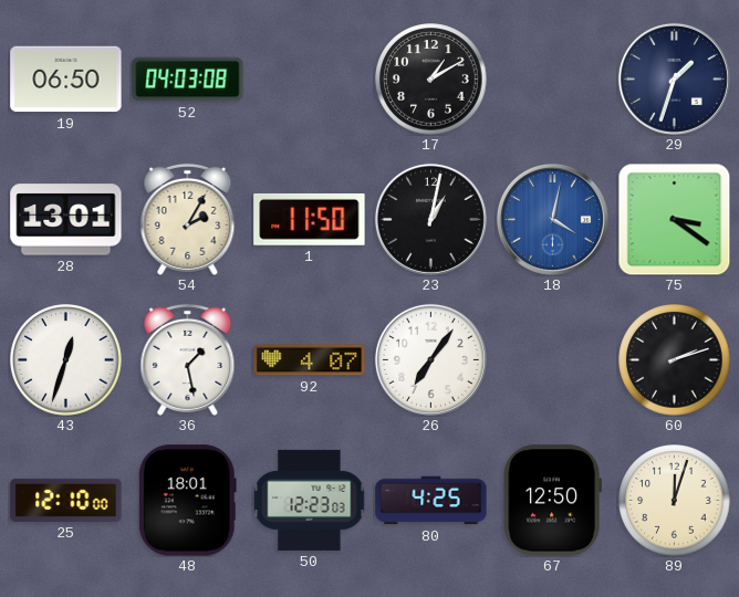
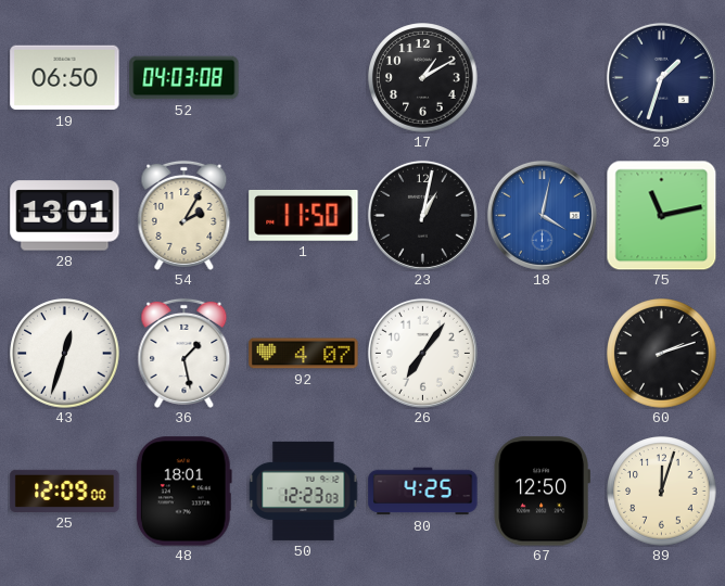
75: 3:21 -> 11:13 (661, 215)
25: 12:10 -> 12:09 (65, 491)
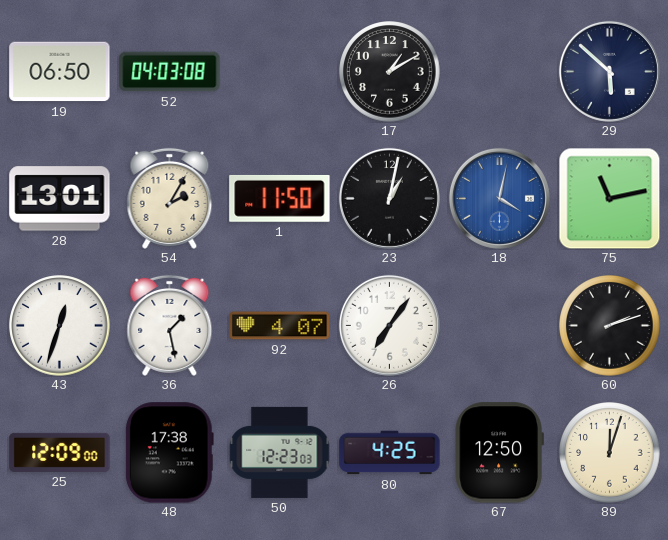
29: 1:33 -> 5:52 (609, 71)
48: 18:01 -> 17:38 (169, 453)
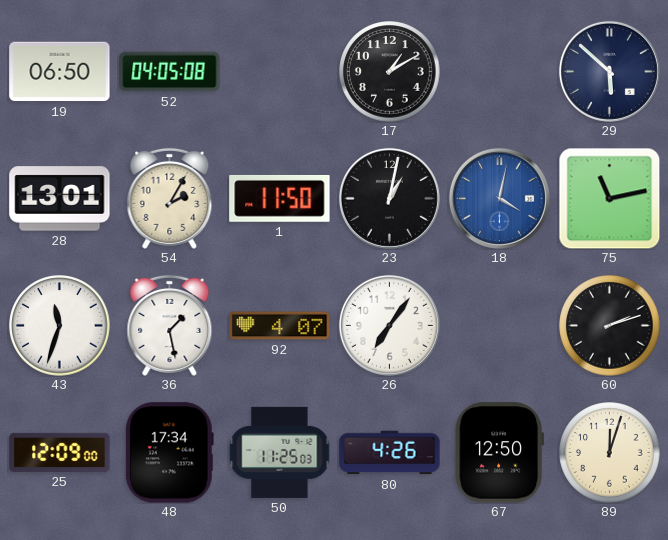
52: 04:03 -> 04:05 (170, 72)
43: 12:33 -> 11:33 (60, 326)
48: 17:38 -> 17:34 (169, 453)
50: 12:23 -> 11:25 (280, 452)
80: 4:25 -> 4:26 (390, 453)
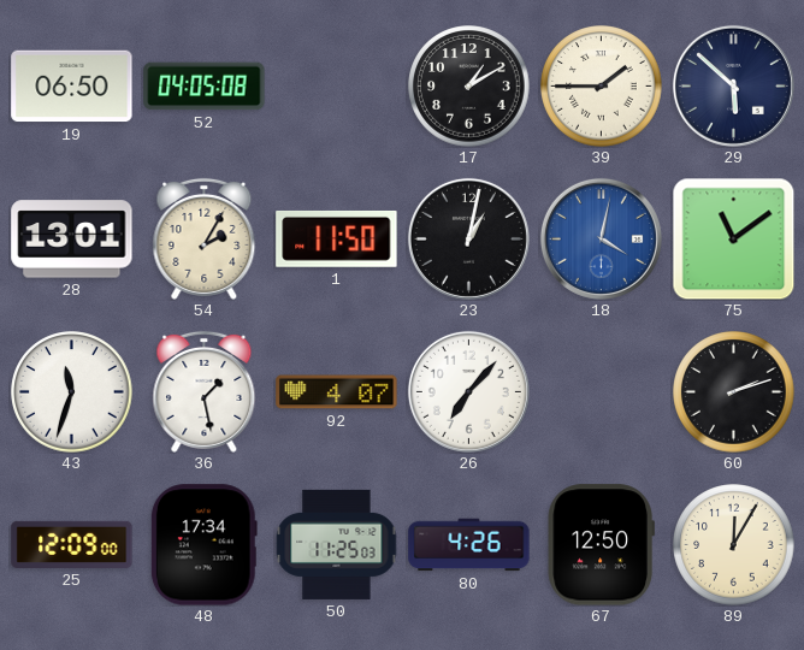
39: none -> 1:45 (602, 87)
75: 11:13 -> 11:09 (733, 238)
26: 7:06 -> 7:07 (468, 391)
89: 12:03 -> 12:05 (734, 545)
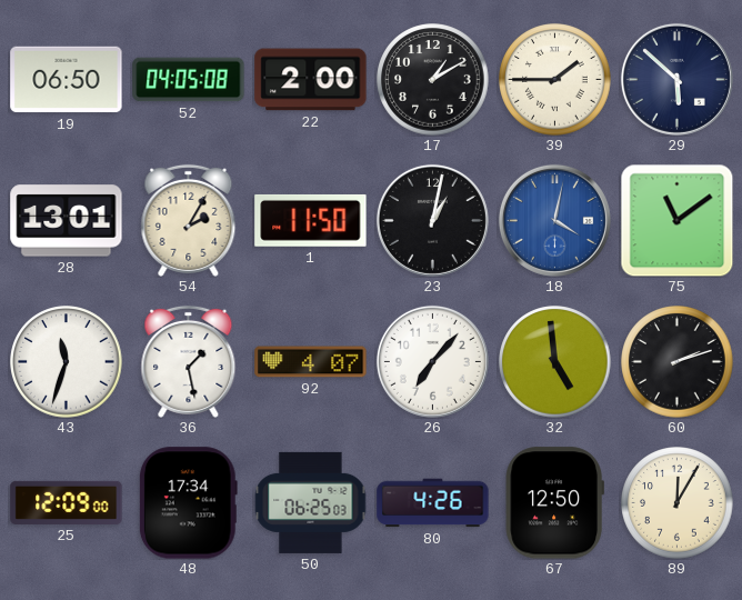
22: none -> 2:00 (311, 80)
32: none -> 4:59 (555, 362)
50: 11:25 -> 06:25 (311, 502)
